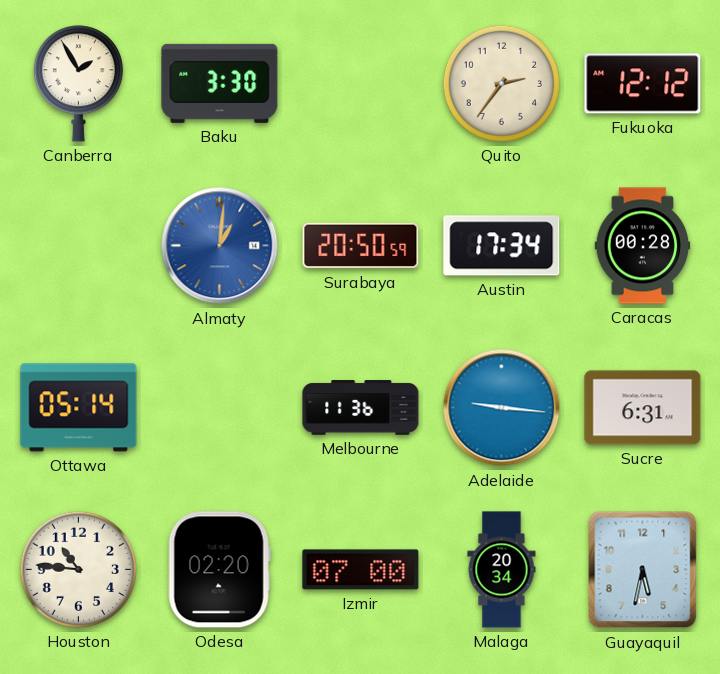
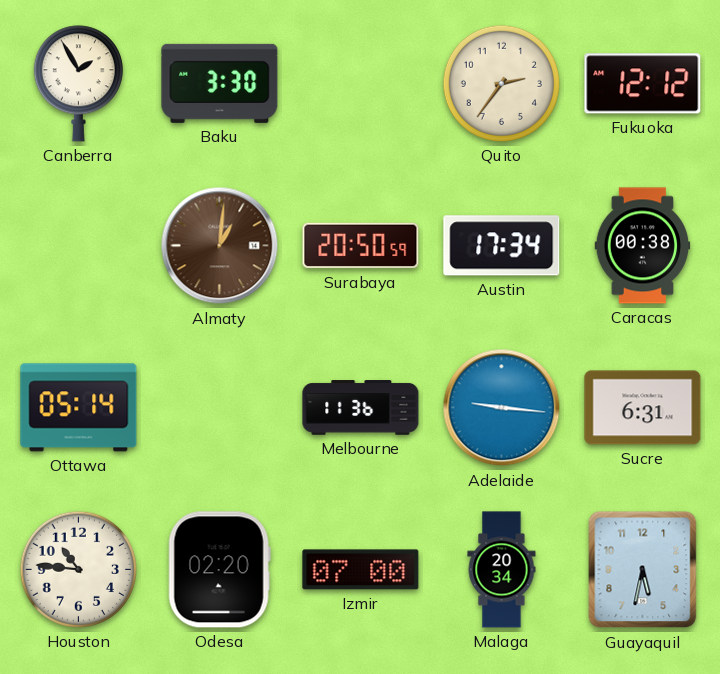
Almaty dial: blue -> brown (220, 246)
Caracas: 00:28 -> 00:38 (643, 246)
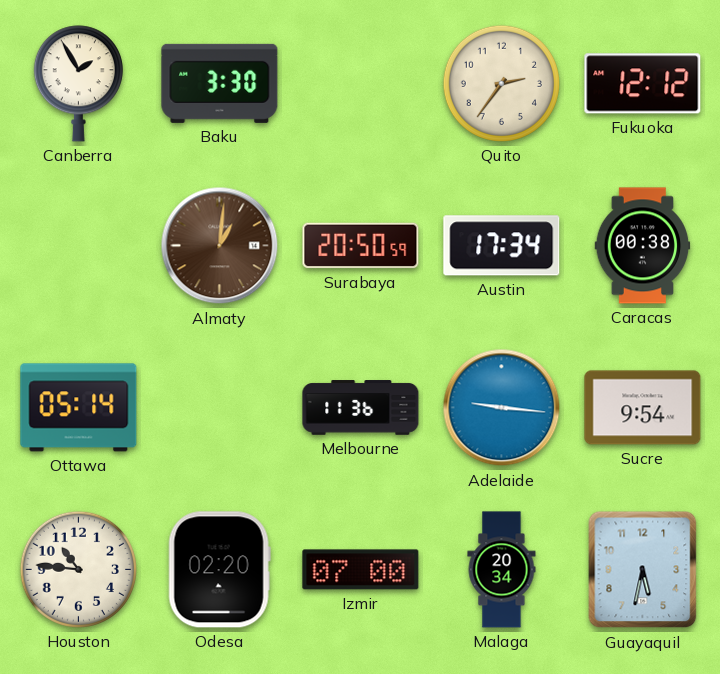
Sucre: 6:31 -> 9:54 (643, 408)
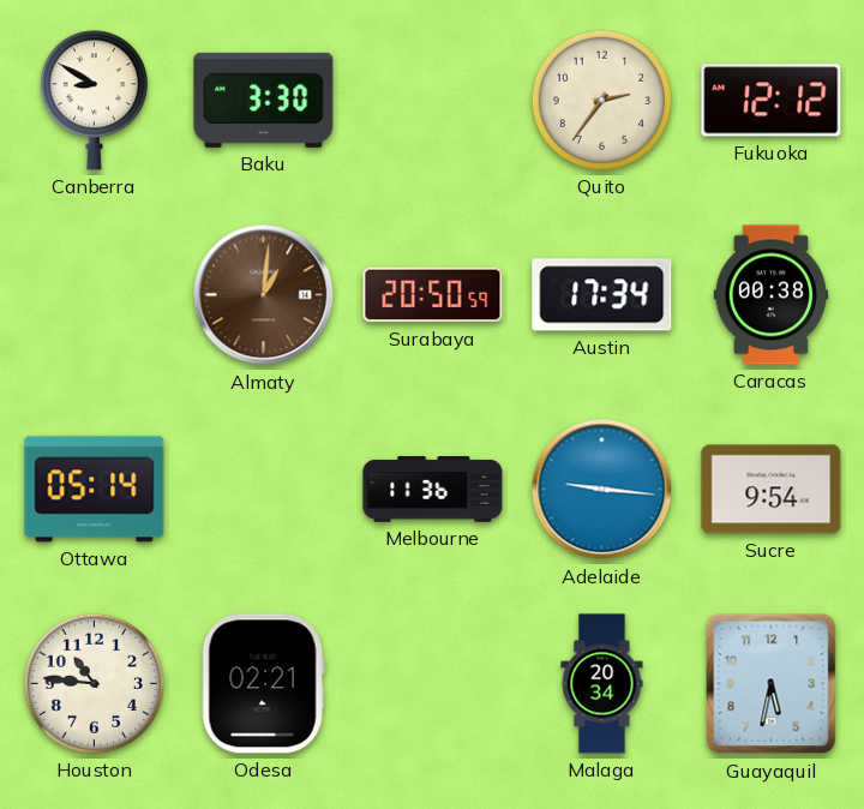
Canberra: 1:55 -> 8:50 (94, 101)
Odesa: 02:20 -> 02:21 (263, 684)
Izmir: 07:00 -> none (361, 570)
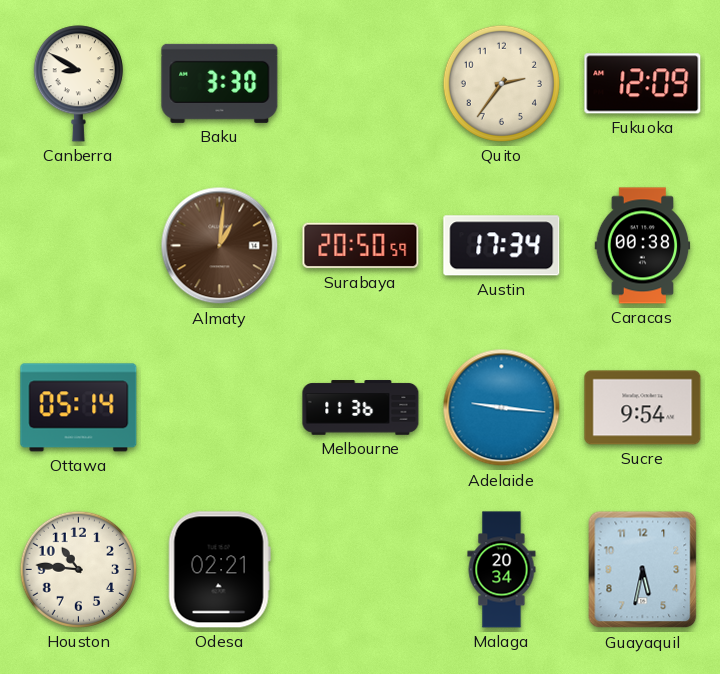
Fukuoka: 12:12 -> 12:09 (643, 84)
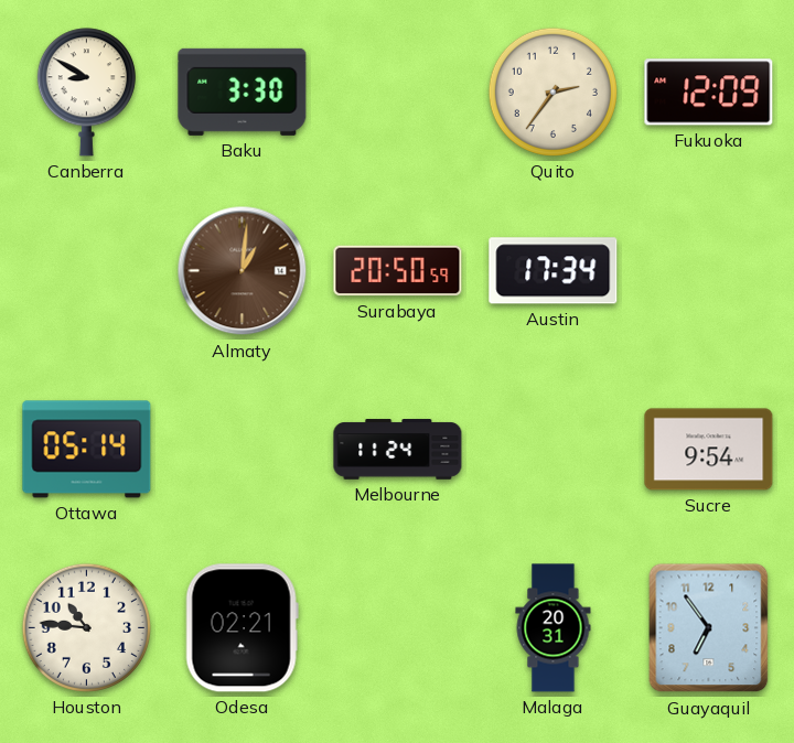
Caracas: 00:38 -> none (643, 246)
Melbourne: 11:36 -> 11:24 (398, 450)
Adelaide: 9:16 -> none (502, 408)
Malaga: 20:34 -> 20:31 (554, 628)
Guayaquil: 5:32 -> 6:54 (709, 628)
